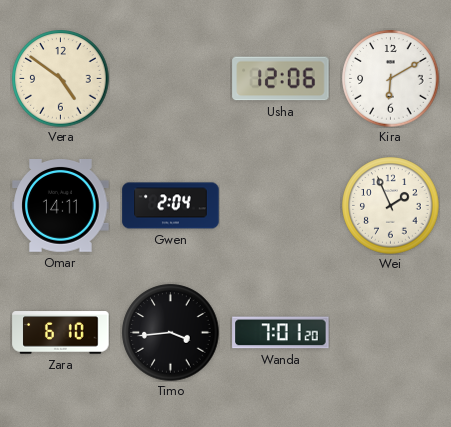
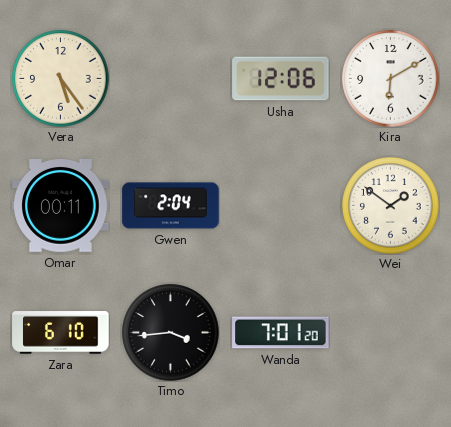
Vera: 4:51 -> 5:24 (61, 79)
Omar: 14:11 -> 00:11 (61, 206)
Wei: 1:56 -> 1:51 (391, 206)
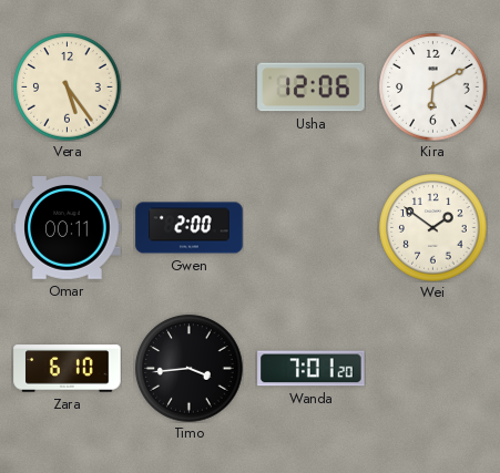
Gwen: 2:04 -> 2:00 (190, 228)
